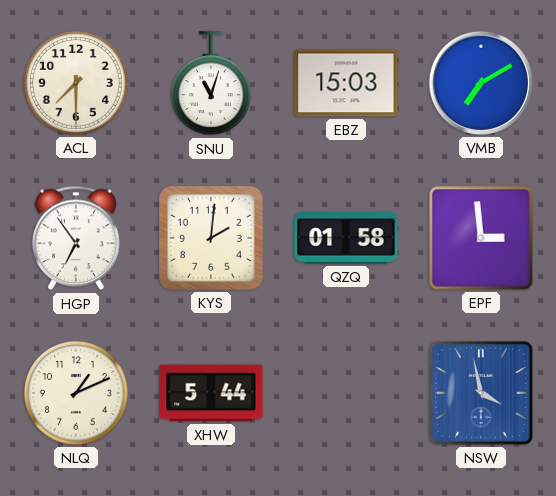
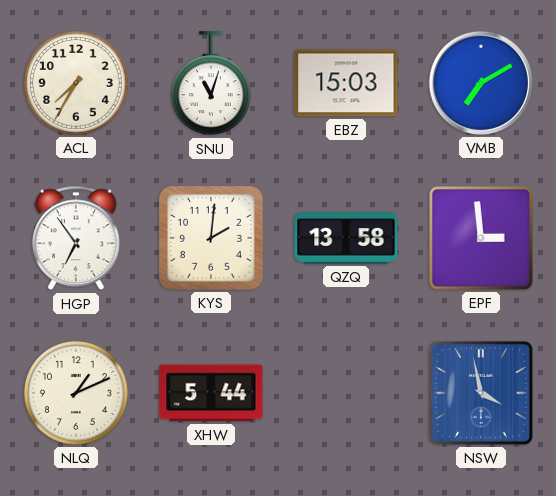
ACL: 7:30 -> 7:35 (76, 83)
QZQ: 01:58 -> 13:58 (346, 238)
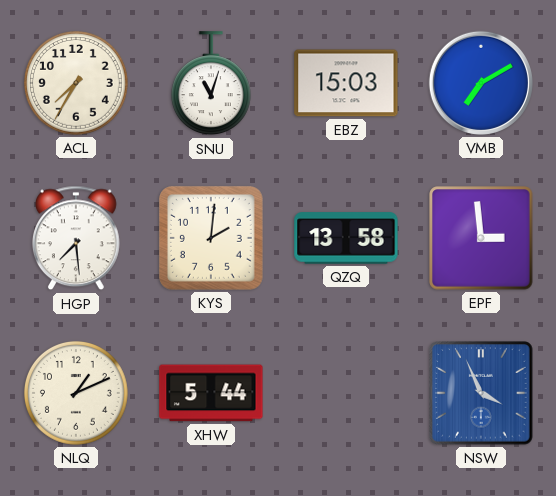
HGP: 6:54 -> 7:29 (76, 238)
NSW: 3:58 -> 3:56 (481, 393)
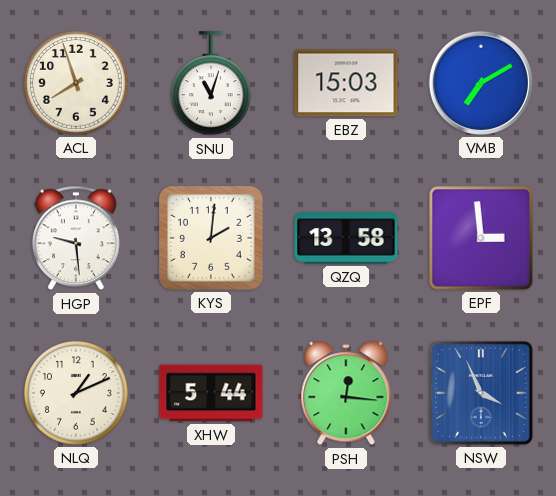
ACL: 7:35 -> 7:57 (76, 83)
HGP: 7:29 -> 9:29 (76, 238)
PSH: none -> 12:16 (346, 394)
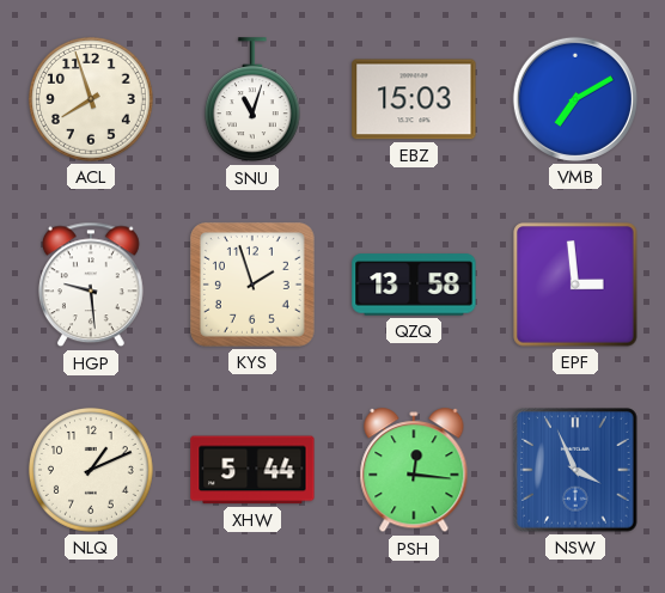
KYS: 2:01 -> 1:57 (252, 285)
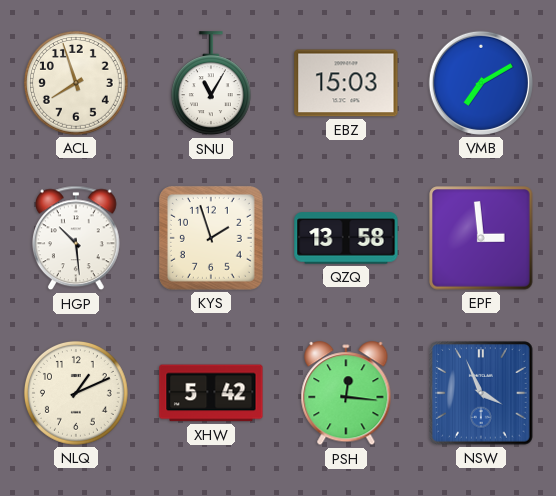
SNU: 11:03 -> 11:05 (211, 84)
HGP: 9:29 -> 10:29 (76, 238)
XHW: 5:44 -> 5:42 (211, 393)
